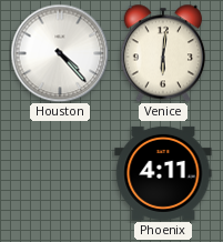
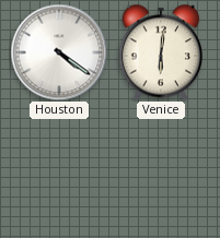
Houston: 4:23 -> 4:21 (59, 52)
Phoenix: 4:11 -> none (163, 173)
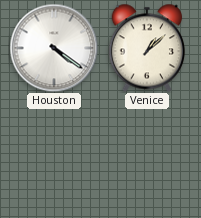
Venice: 6:01 -> 1:08 (147, 48)
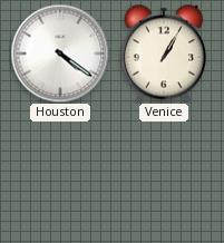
Venice: 1:08 -> 1:05 (164, 54)
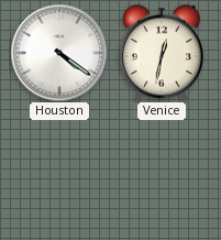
Venice: 1:05 -> 12:32 (162, 53)
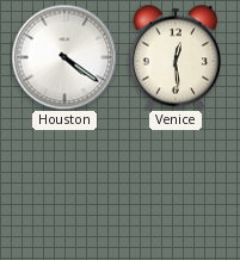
Venice: 12:32 -> 12:29 (176, 57)
